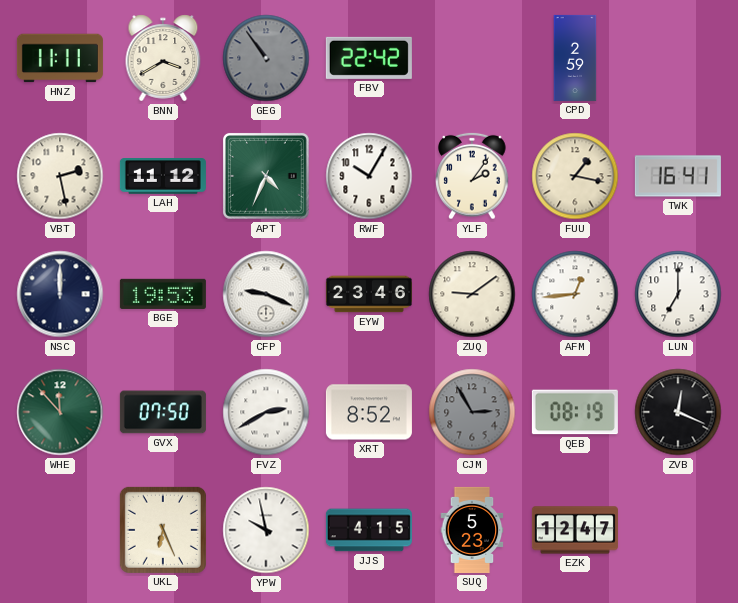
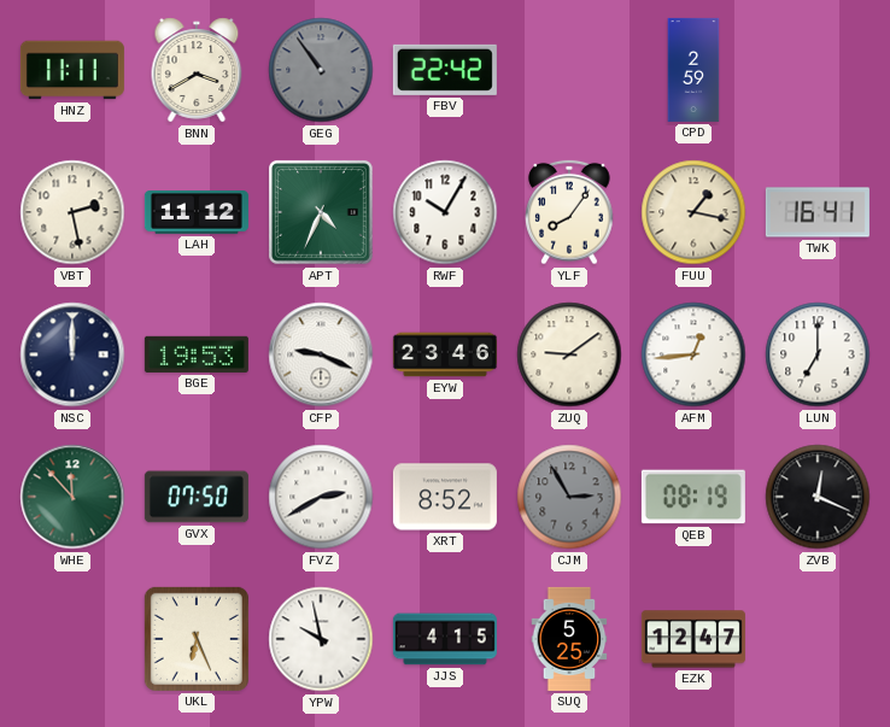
YLF: 2:06 -> 8:06 (569, 212)
SUQ: 5:23 -> 5:25 (569, 639)
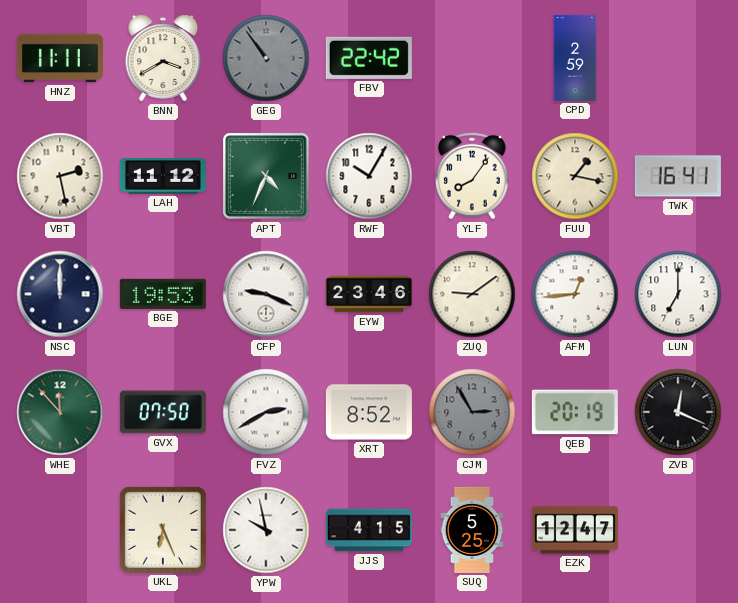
QEB: 08:19 -> 20:19 (575, 412)
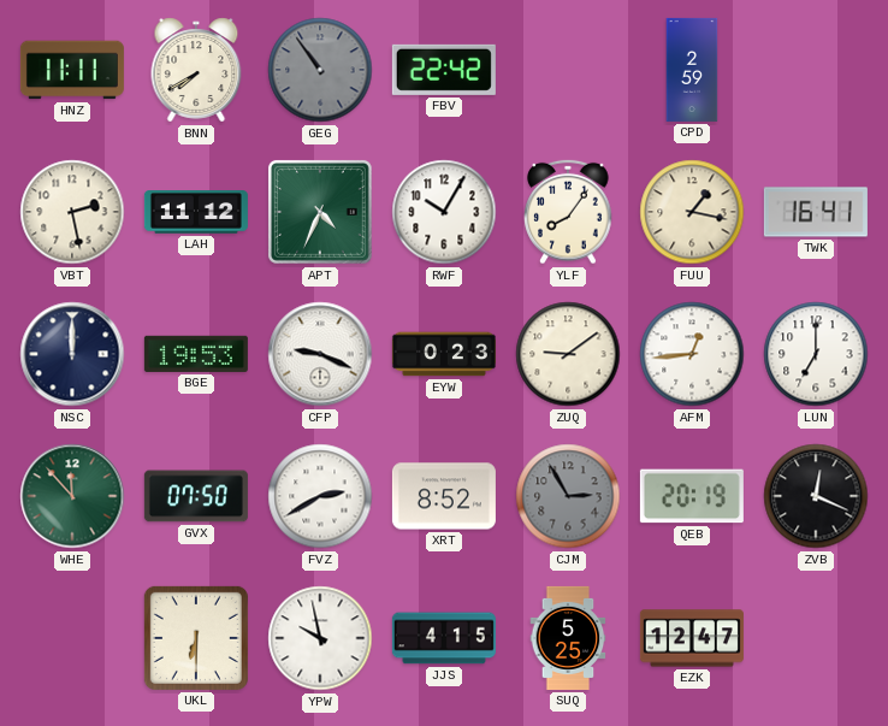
BNN: 3:40 -> 7:40 (196, 70)
EYW: 23:46 -> 0:23 (444, 354)
UKL: 6:26 -> 6:30 (196, 638)
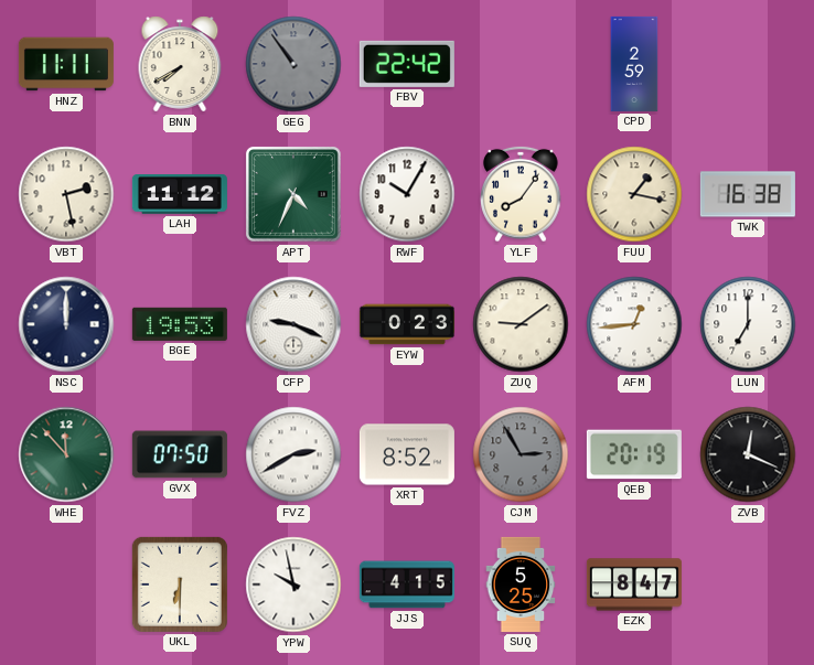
TWK: 16:41 -> 16:38 (748, 194)
EZK: 12:47 -> 8:47 (634, 584)
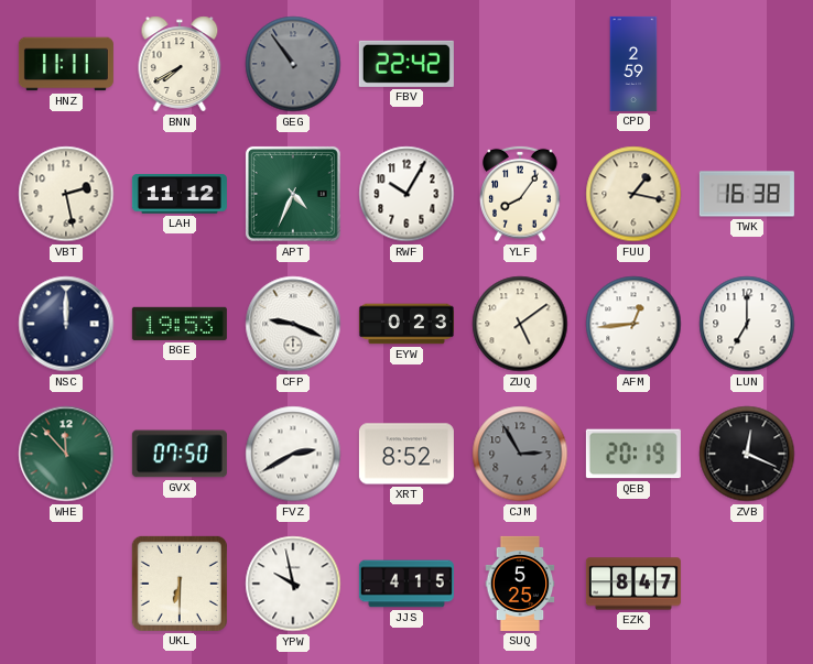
ZUQ: 9:09 -> 5:09 (520, 324)
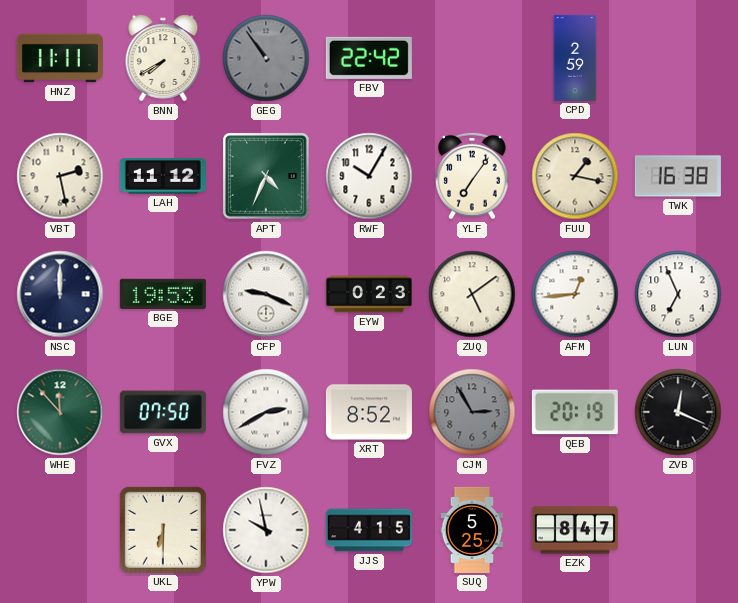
YLF: 8:06 -> 7:06 (472, 176)
LUN: 7:00 -> 6:56 (678, 294)
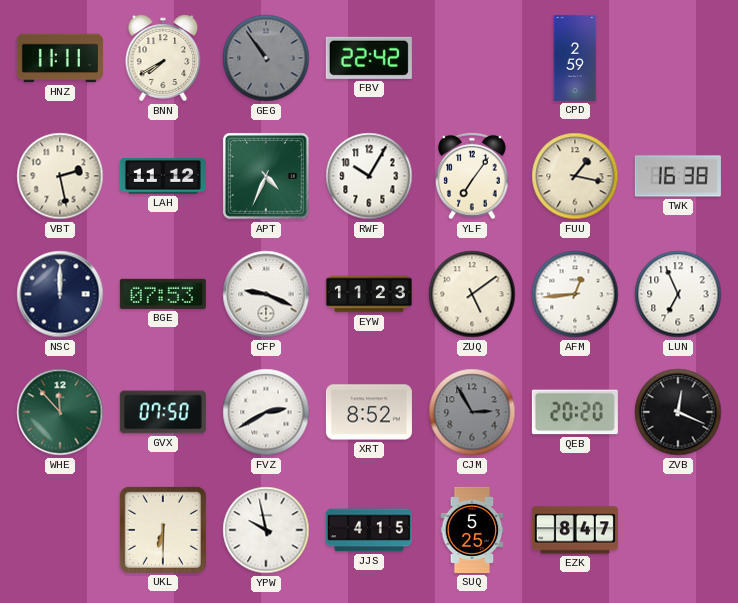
BGE: 19:53 -> 07:53 (163, 294)
EYW: 0:23 -> 11:23 (369, 294)
QEB: 20:19 -> 20:20 (575, 412)
